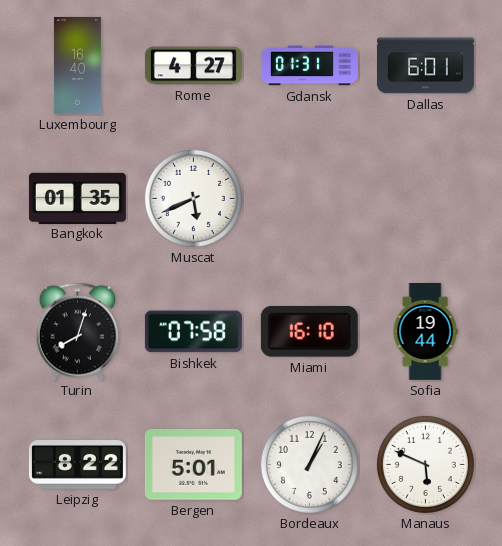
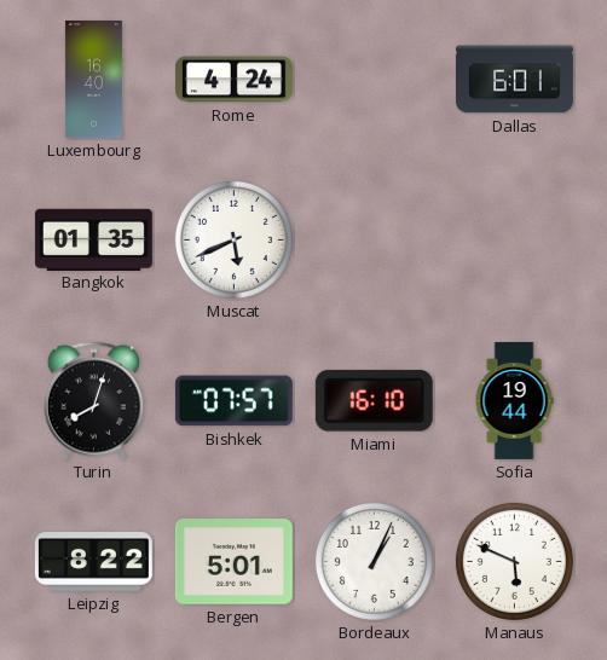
Rome: 4:27 -> 4:24 (233, 80)
Gdansk: 01:31 -> none (309, 66)
Bishkek: 07:58 -> 07:57 (233, 401)
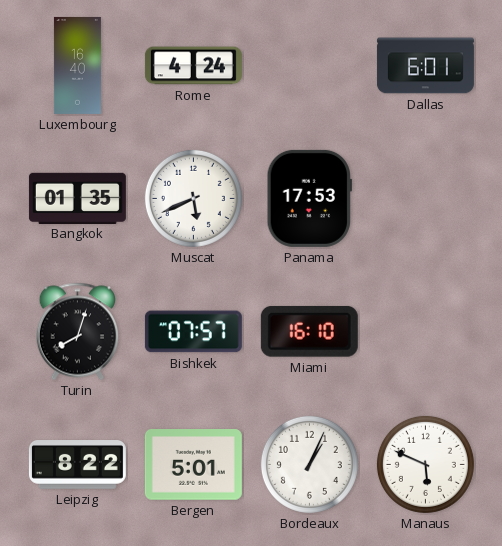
Panama: none -> 17:53 (309, 198)
Sofia: 19:44 -> none (514, 400)
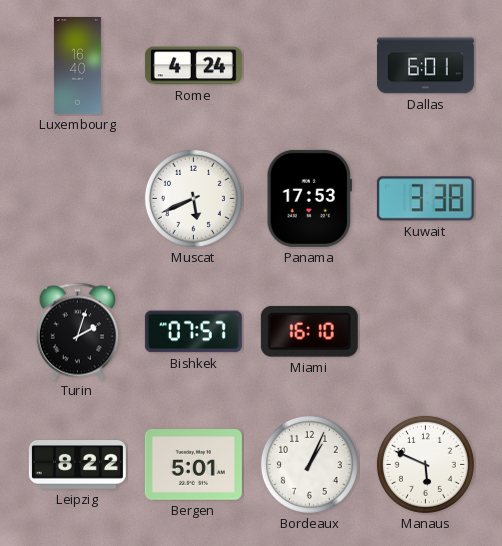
Bangkok: 01:35 -> none (77, 198)
Kuwait: none -> 3:38 (425, 199)
Turin: 8:03 -> 2:03 (78, 332)
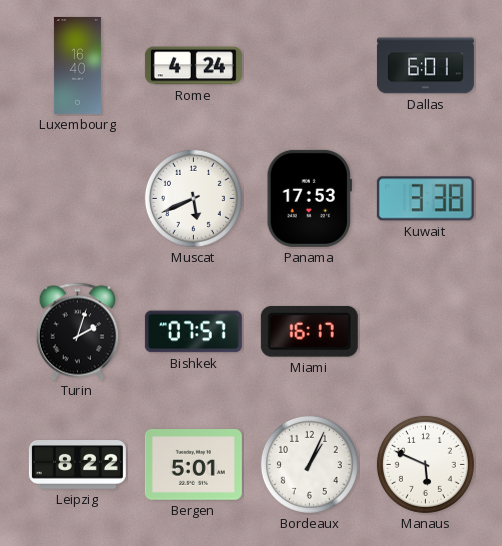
Miami: 16:10 -> 16:17 (309, 331)
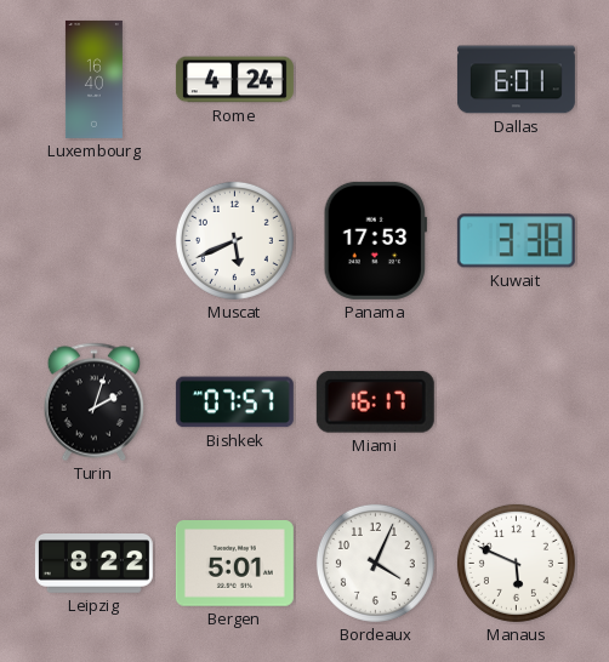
Bordeaux: 1:04 -> 4:04 (375, 563)
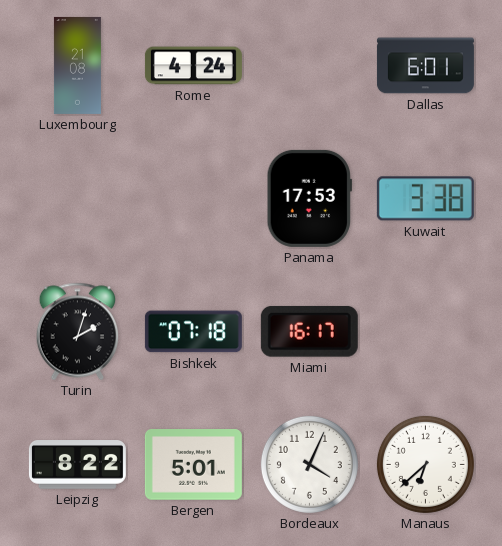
Luxembourg: 16:40 -> 21:08 (77, 65)
Muscat: 5:41 -> none (234, 240)
Bishkek: 07:57 -> 07:18 (193, 332)
Manaus: 5:49 -> 6:38 (425, 464)
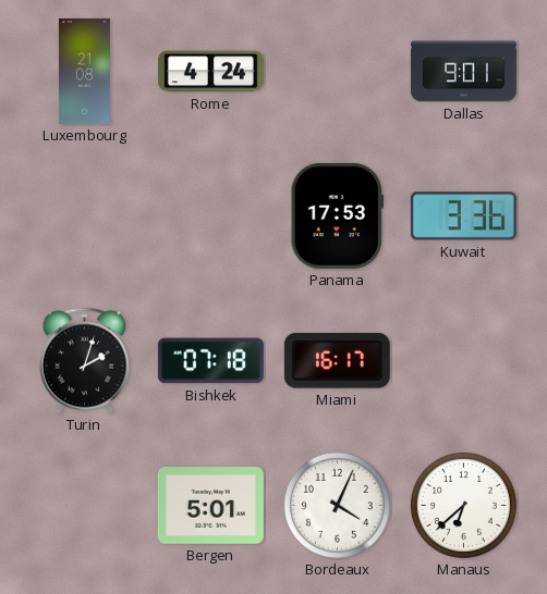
Dallas: 6:01 -> 9:01 (463, 72)
Kuwait: 3:38 -> 3:36 (463, 216)
Leipzig: 8:22 -> none (77, 465)
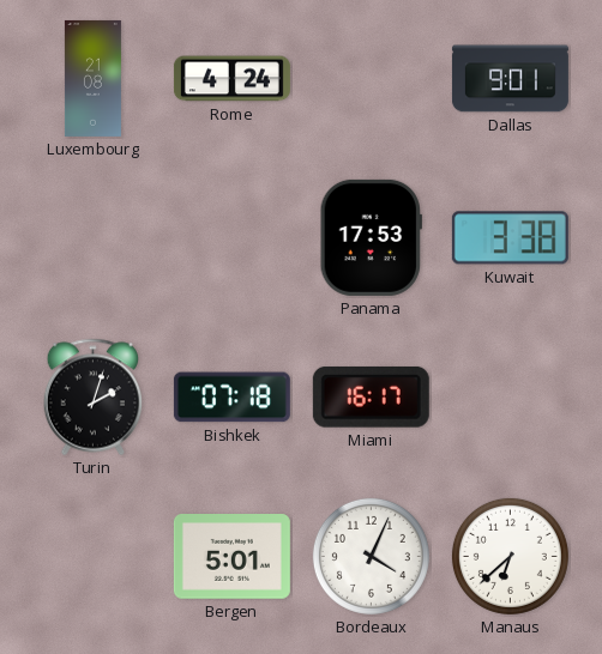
Kuwait: 3:36 -> 3:38 (510, 238)
